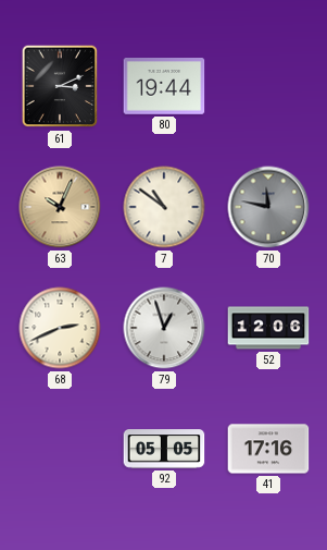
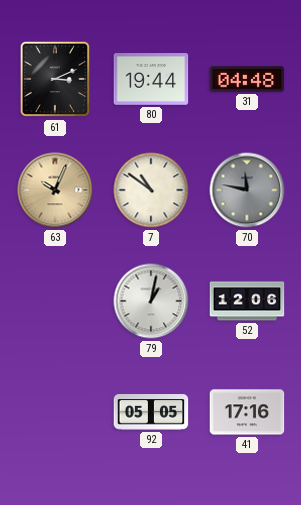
31: none -> 04:48 (247, 79)
68: 2:41 -> none (60, 328)
79: 12:57 -> 1:02 (151, 301)
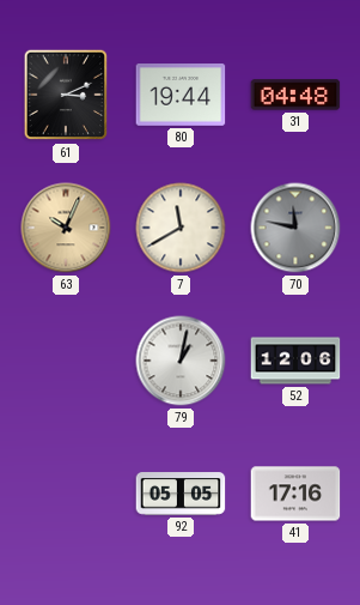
7: 10:51 -> 11:40 (181, 228)
